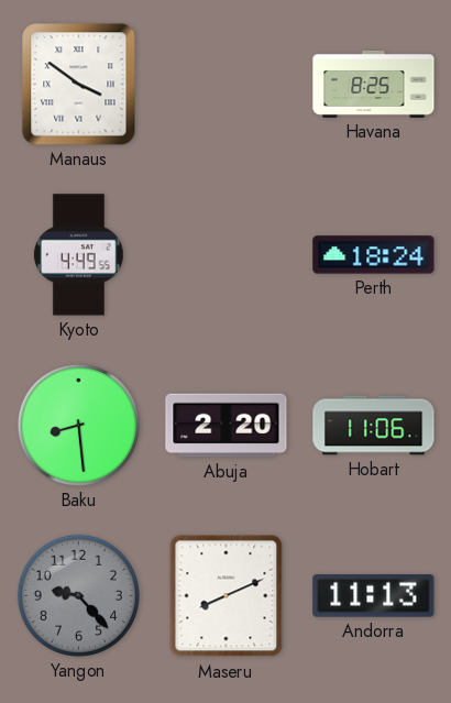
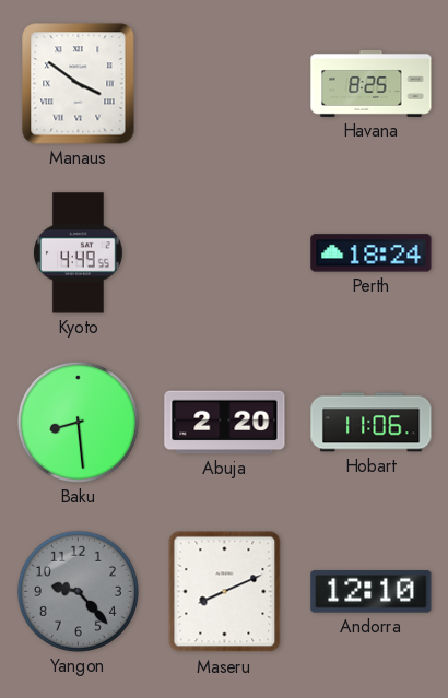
Andorra: 11:13 -> 12:10 (372, 592)
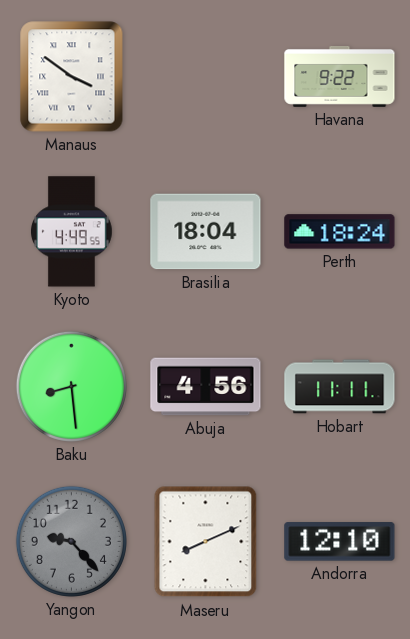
Havana: 8:25 -> 9:22 (340, 76)
Brasilia: none -> 18:04 (206, 232)
Abuja: 2:20 -> 4:56 (206, 387)
Hobart: 11:06 -> 11:11 (340, 387)
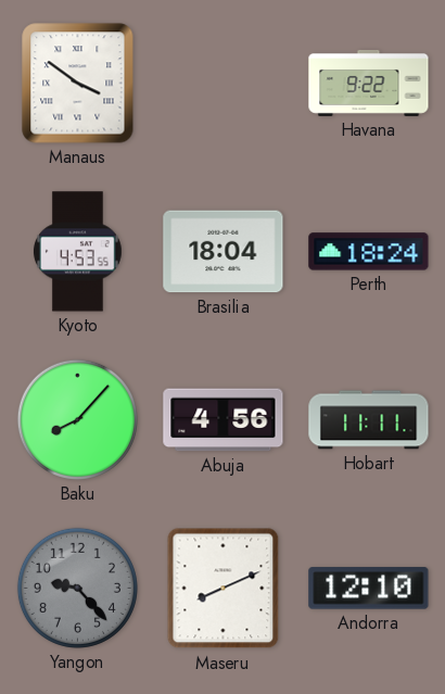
Kyoto: 4:49 -> 4:53 (77, 252)
Baku: 8:29 -> 8:07 (77, 419)
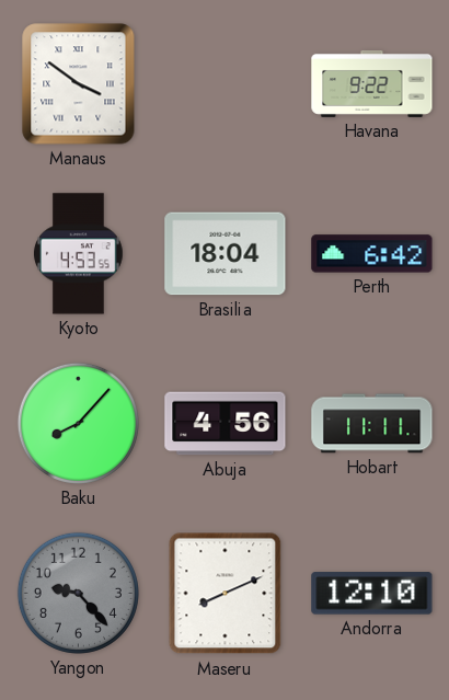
Perth: 18:24 -> 6:42 (372, 254)
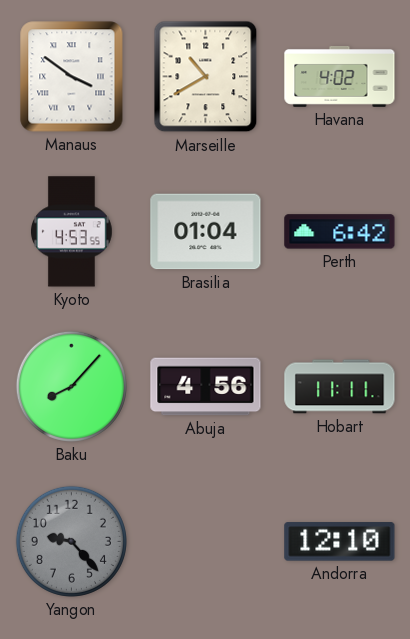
Marseille: none -> 10:40 (206, 77)
Havana: 9:22 -> 4:02 (340, 76)
Brasilia: 18:04 -> 01:04 (206, 232)
Maseru: 8:11 -> none (226, 594)
